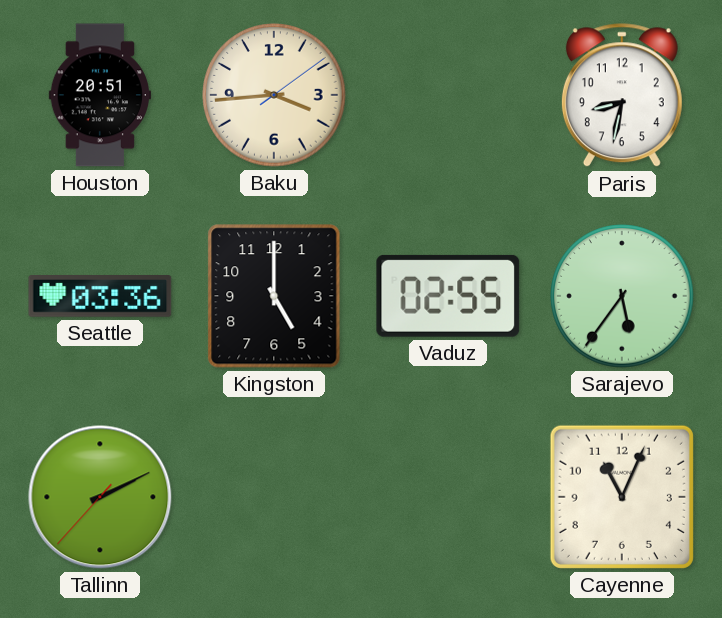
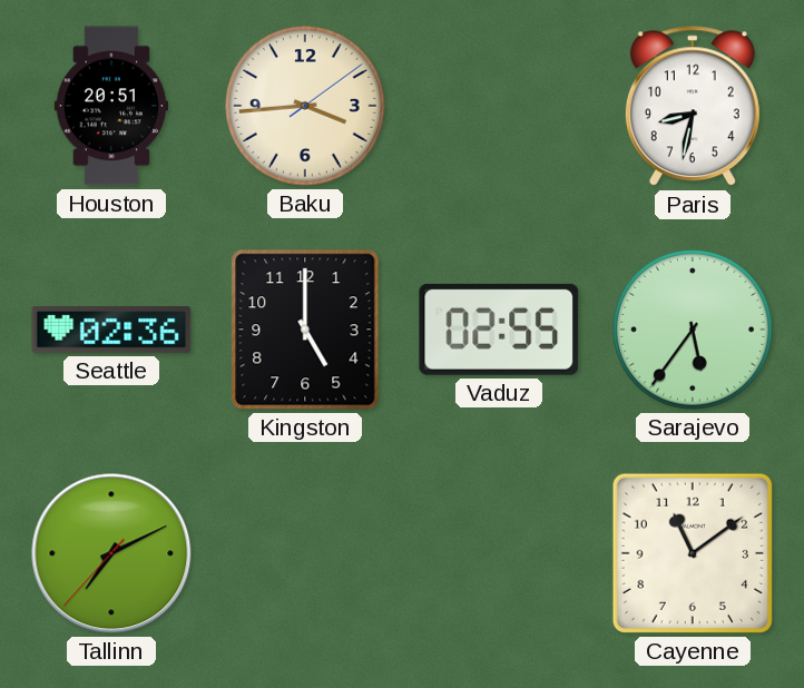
Seattle: 03:36 -> 02:36 (111, 330)
Tallinn: 2:10 -> 7:10 (111, 553)
Cayenne: 11:04 -> 11:09 (693, 553)
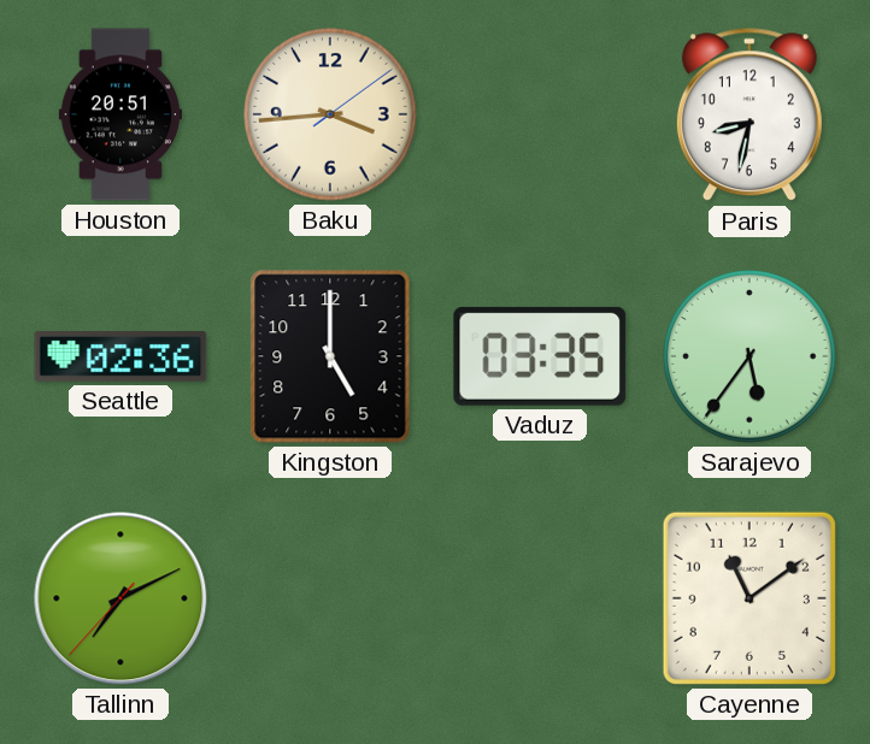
Vaduz: 02:55 -> 03:35 (540, 356)
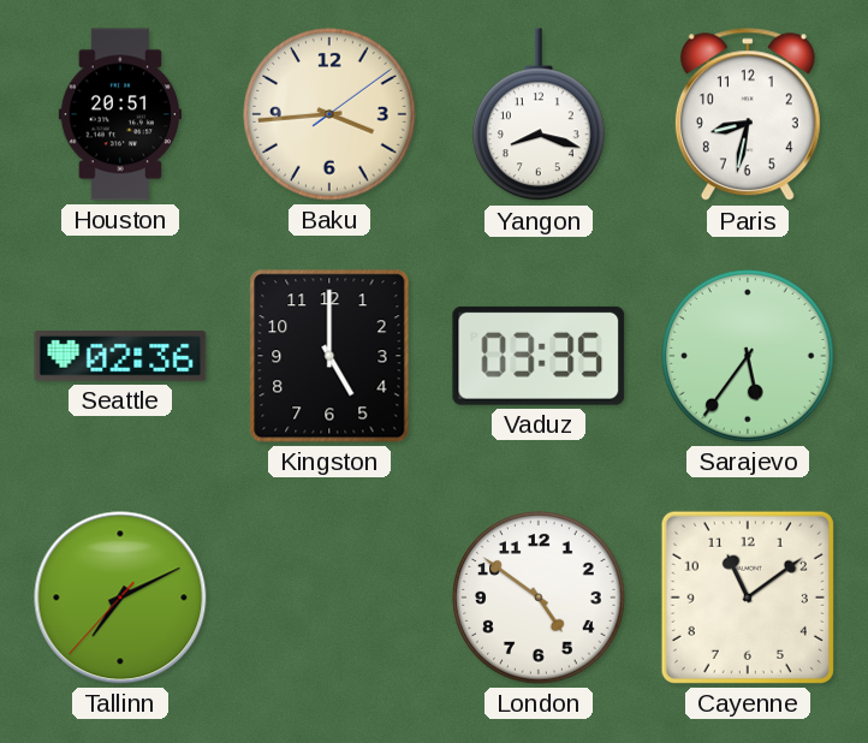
Yangon: none -> 8:18 (540, 115)
London: none -> 4:51 (539, 598)
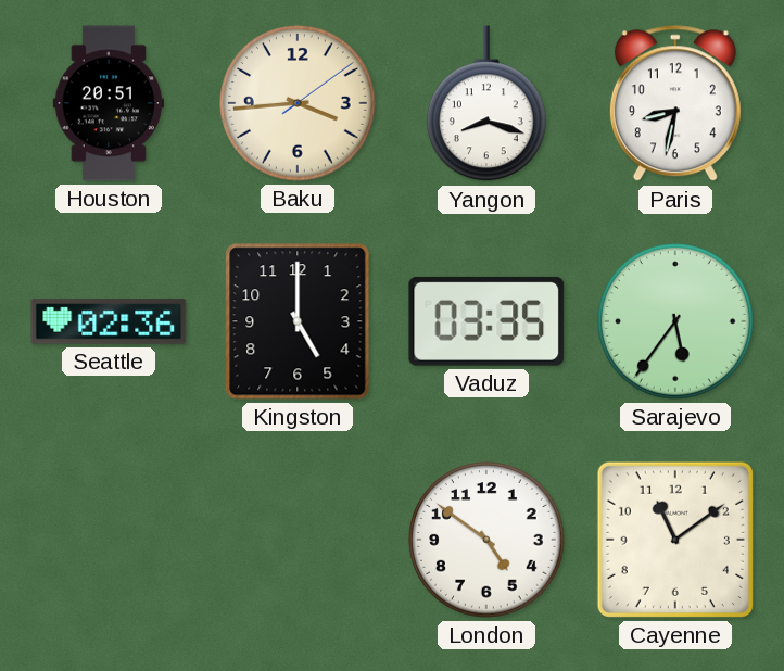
Tallinn: 7:10 -> none (120, 598)
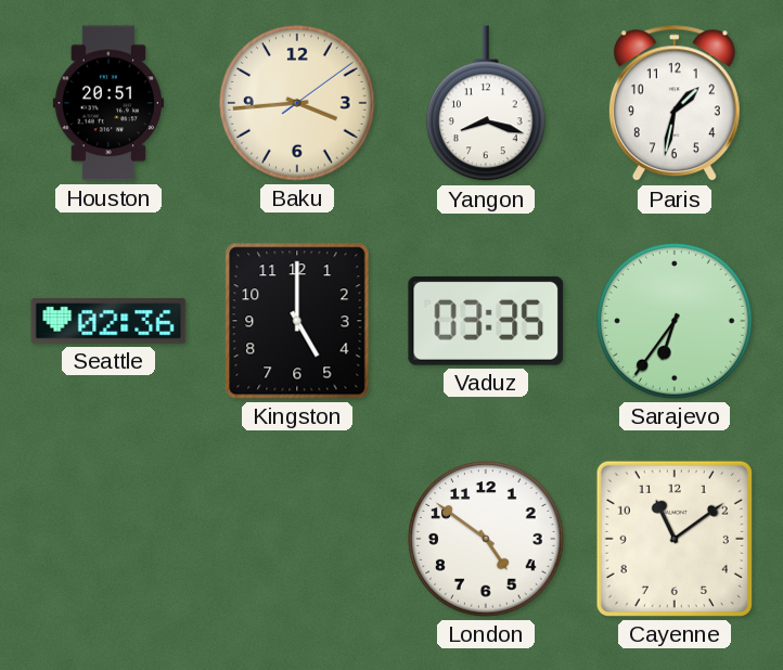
Paris: 8:32 -> 1:32 (675, 104)
Sarajevo: 5:36 -> 6:36 (675, 321)
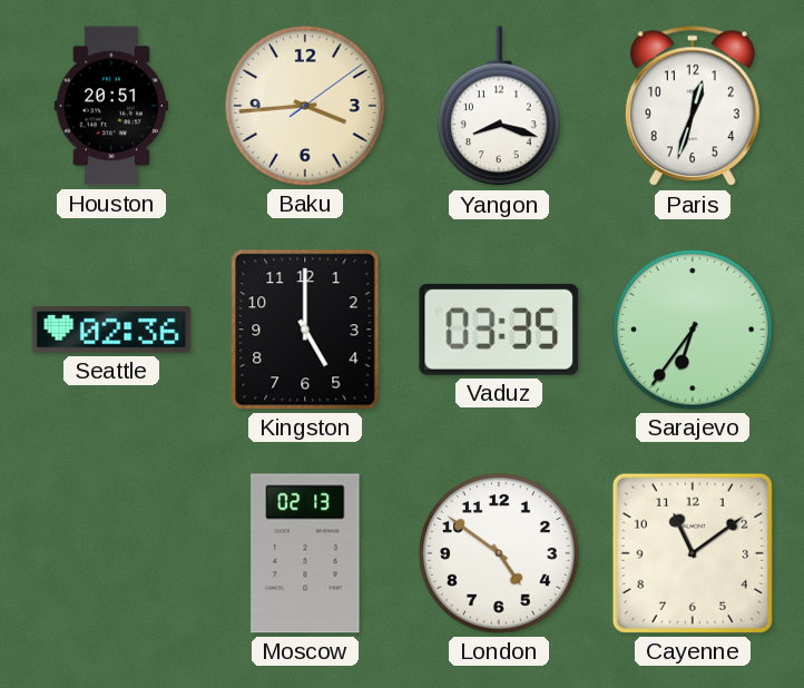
Paris: 1:32 -> 12:33 (693, 107)
Moscow: none -> 02:13 (305, 553)
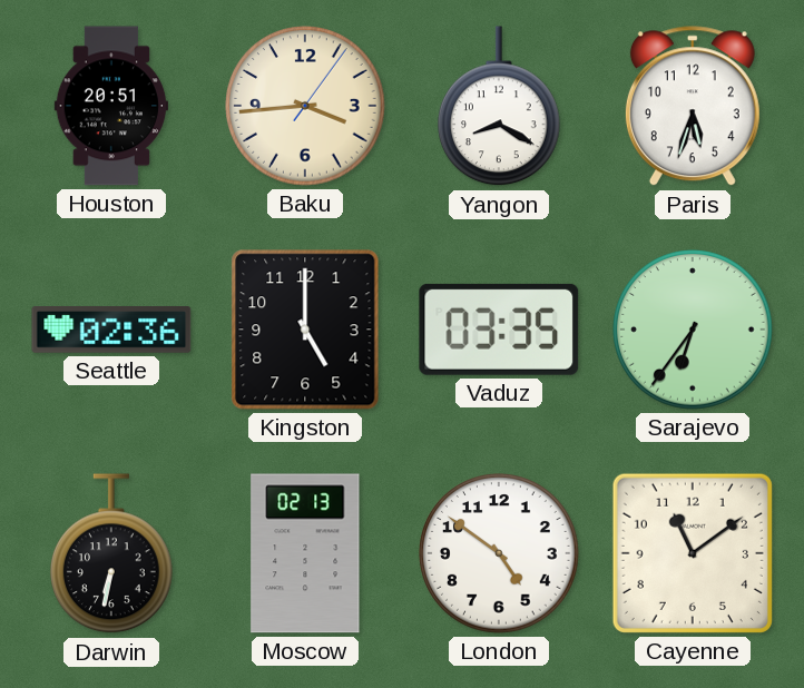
Baku: 3:44:09 -> 3:44:06 (305, 106)
Yangon: 8:18 -> 8:20 (500, 107)
Paris: 12:33 -> 5:33 (693, 107)
Darwin: none -> 6:32 (112, 554)
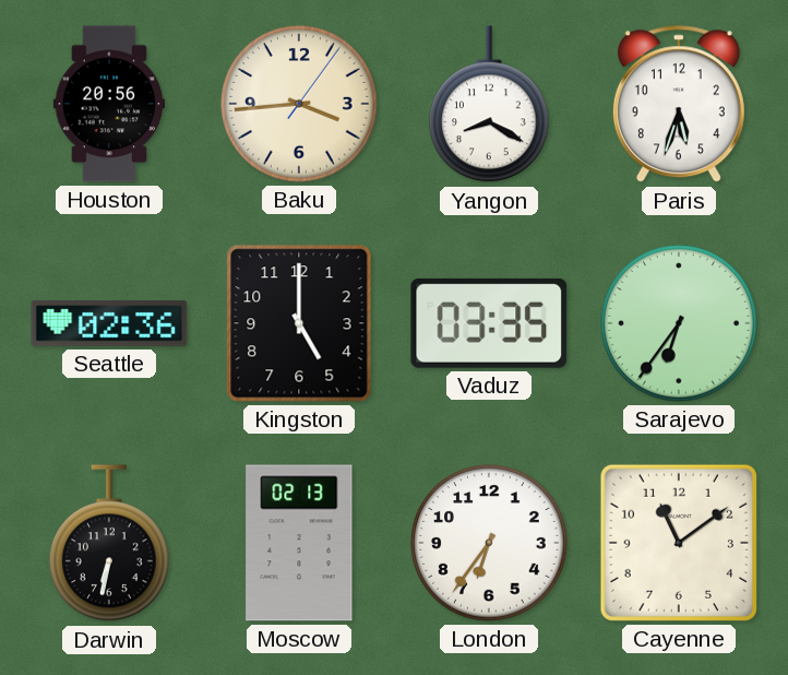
Houston: 20:51 -> 20:56 (108, 104)
London: 4:51 -> 6:36 (489, 543)
